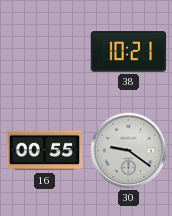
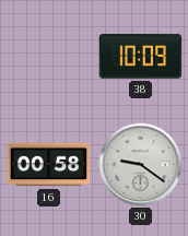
38: 10:21 -> 10:09 (141, 57)
16: 00:55 -> 00:58 (49, 165)
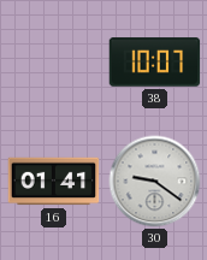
38: 10:09 -> 10:07 (155, 63)
16: 00:58 -> 01:41 (54, 182)
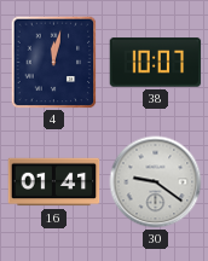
4: none -> 12:02 (54, 63)
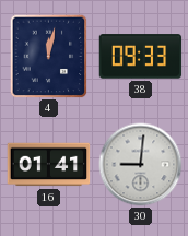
38: 10:07 -> 09:33 (141, 57)
30: 9:21 -> 9:01 (141, 165)
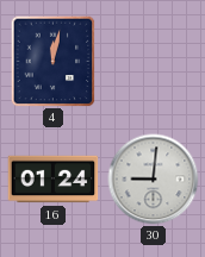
38: 09:33 -> none (141, 57)
16: 01:41 -> 01:24 (54, 180)
